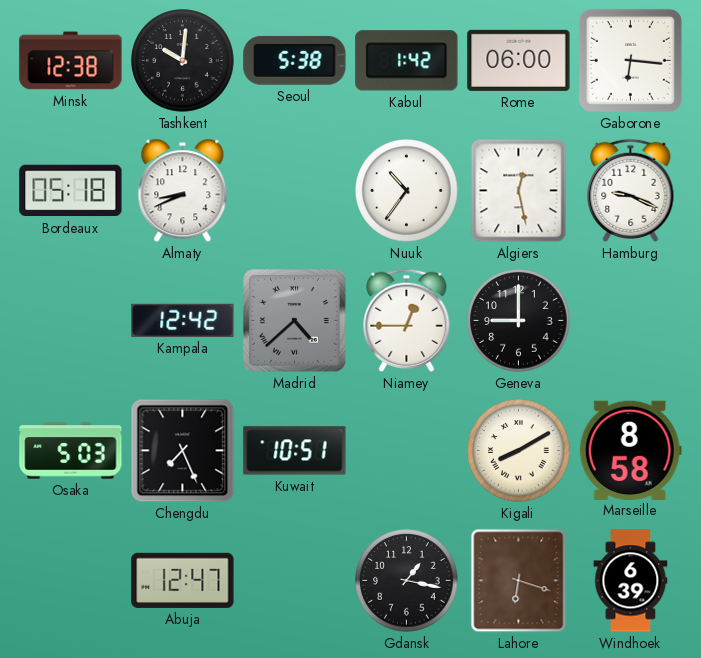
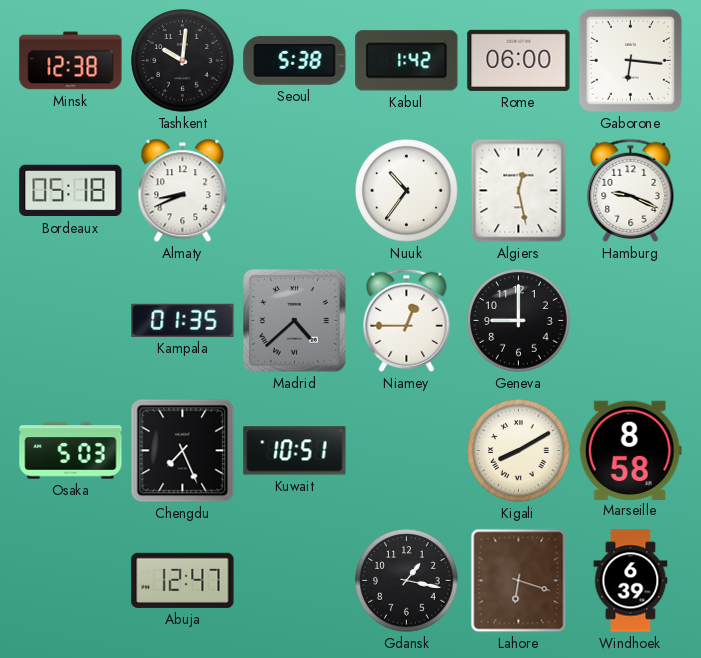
Kampala: 12:42 -> 01:35 (183, 320)
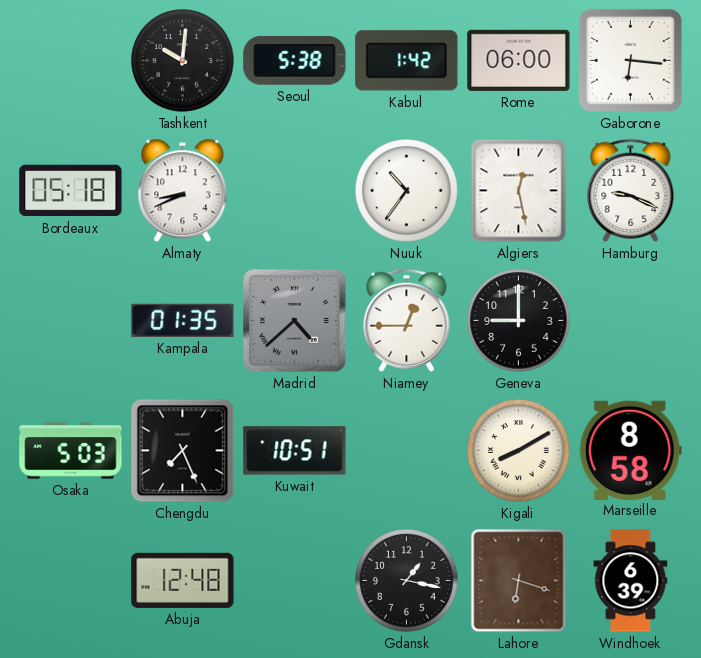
Minsk: 12:38 -> none (71, 61)
Abuja: 12:47 -> 12:48 (183, 580)
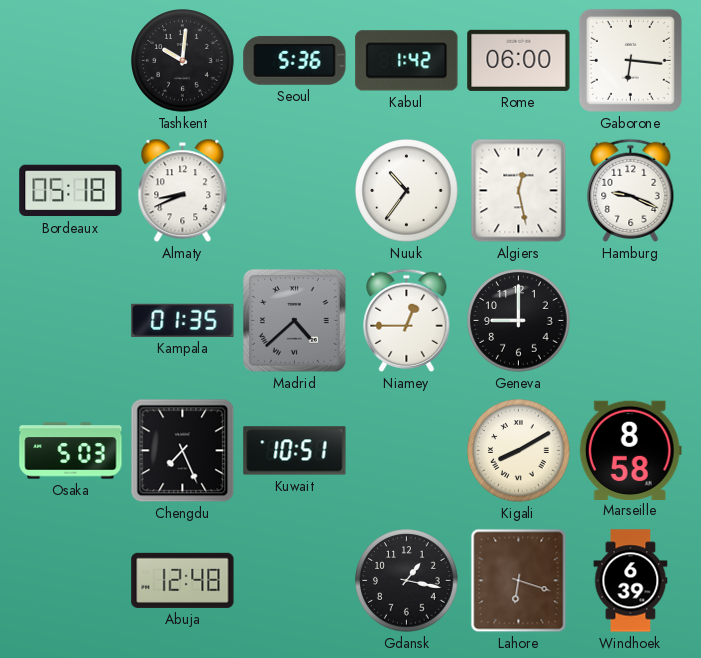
Seoul: 5:38 -> 5:36 (295, 60)
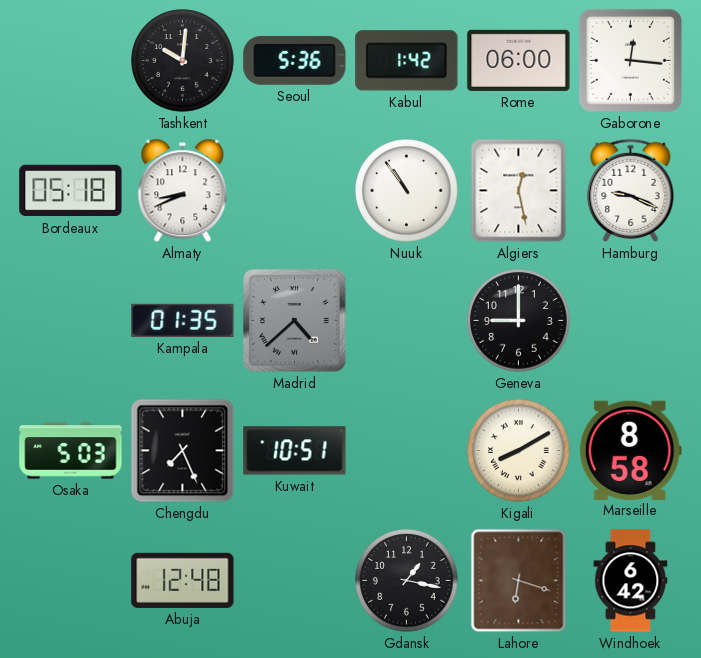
Gaborone: 6:16 -> 12:16 (630, 60)
Nuuk: 10:36 -> 10:54 (407, 191)
Niamey: 12:45 -> none (407, 320)
Windhoek: 6:39 -> 6:42 (631, 581)
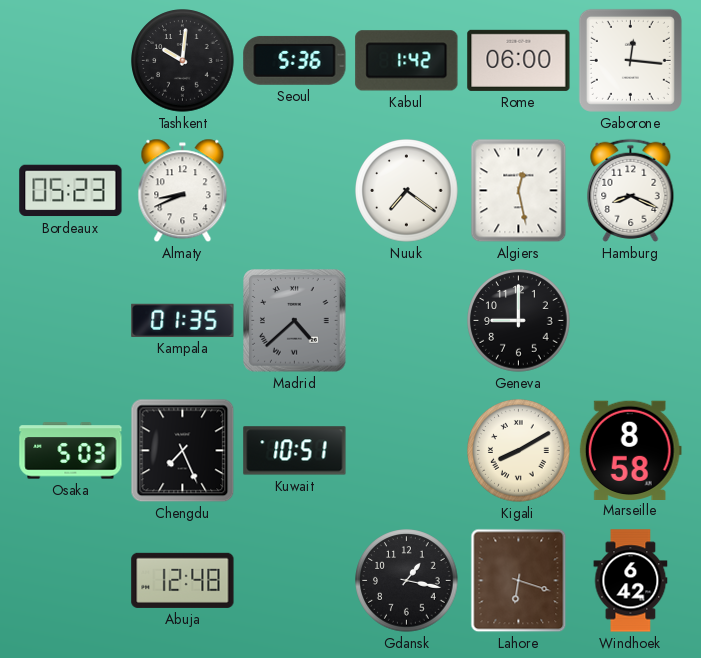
Bordeaux: 05:18 -> 05:23 (71, 191)
Nuuk: 10:54 -> 7:21 (407, 191)
Hamburg: 9:19 -> 8:19 (631, 190)
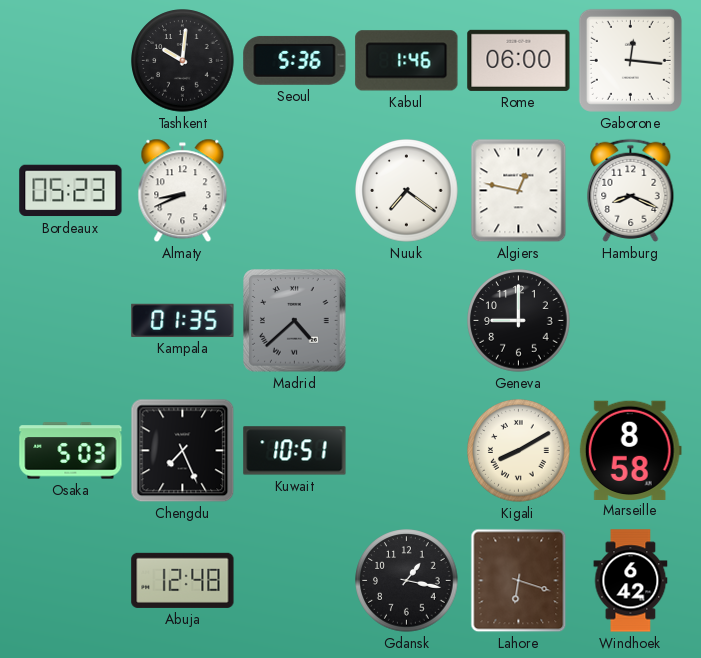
Kabul: 1:42 -> 1:46 (407, 61)
Algiers: 12:28 -> 12:47 (519, 191)
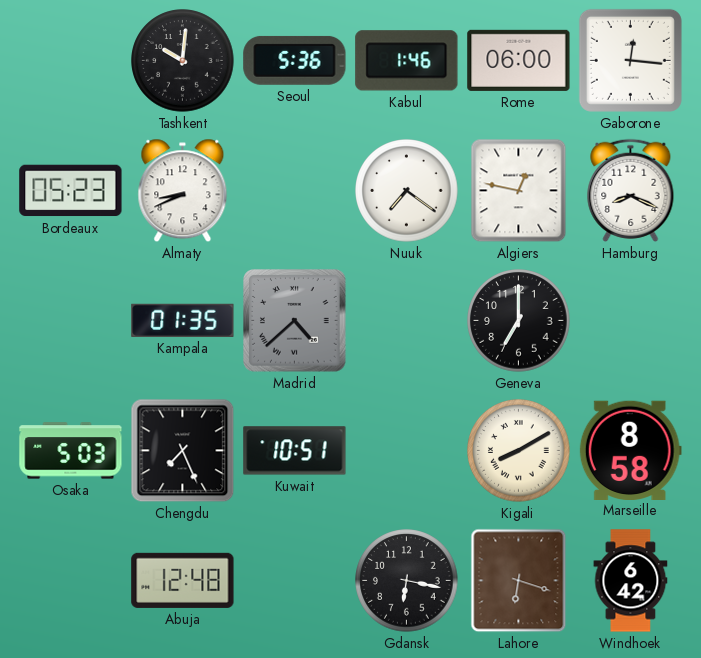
Geneva: 9:00 -> 7:00 (519, 321)
Gdansk: 1:17 -> 6:17 (407, 581)
